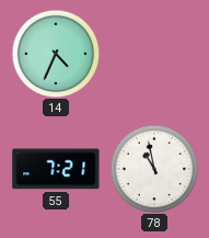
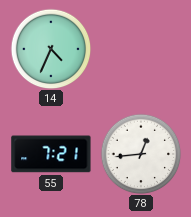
78: 10:58 -> 12:44 (141, 154)
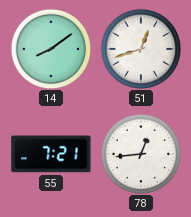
14: 4:34 -> 8:09 (51, 49)
51: none -> 12:42 (141, 49)
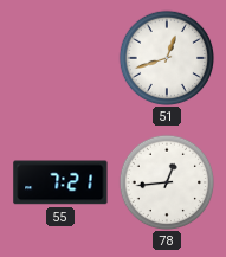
14: 8:09 -> none (51, 49)
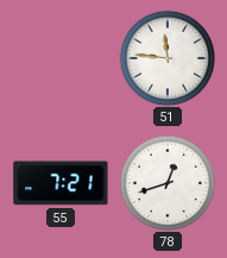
51: 12:42 -> 11:46 (168, 58)
78: 12:44 -> 12:42 (168, 183)
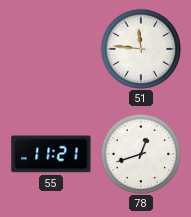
55: 7:21 -> 11:21 (51, 154)
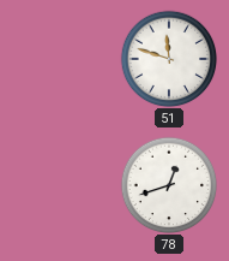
51: 11:46 -> 11:48 (169, 59)
55: 11:21 -> none (51, 154)
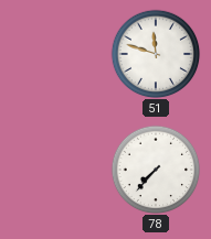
78: 12:42 -> 7:37 (156, 170)
